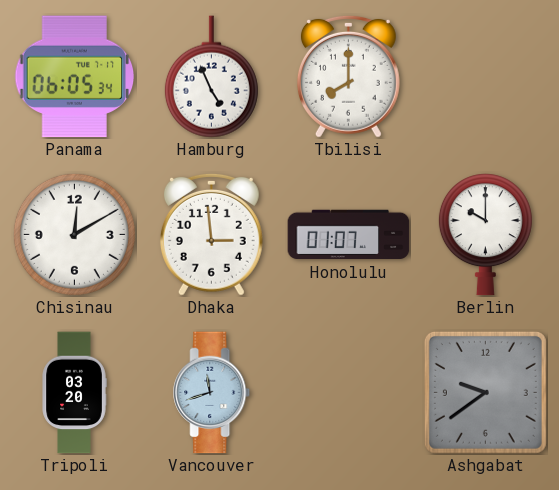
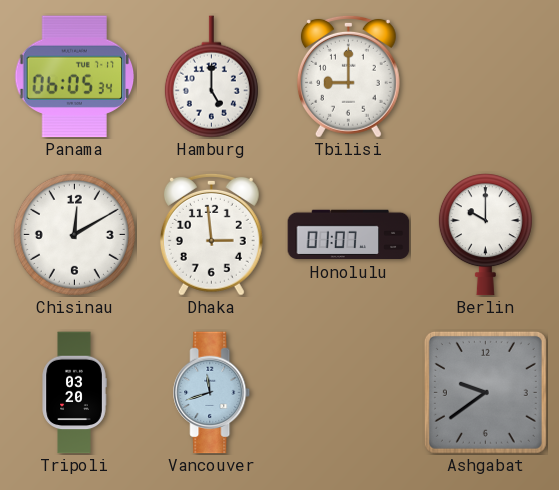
Hamburg: 4:56 -> 5:00 (211, 77)
Tbilisi: 8:00 -> 9:00 (348, 76)
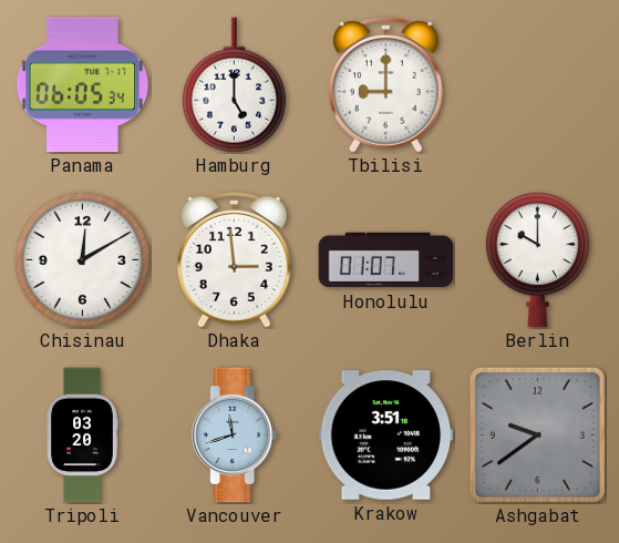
Krakow: none -> 3:51 (386, 436)
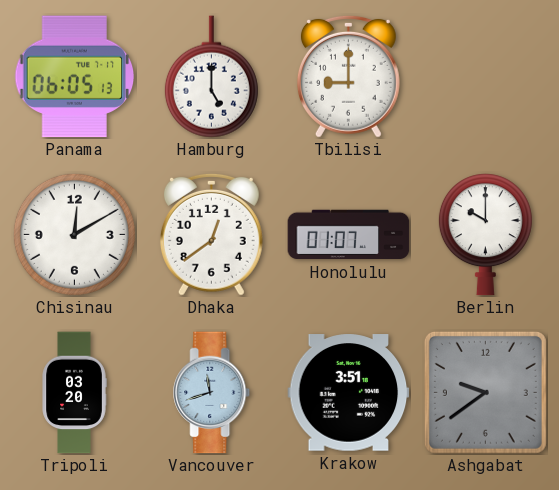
Panama: 06:05:34 -> 06:05:13 (75, 77)
Dhaka: 2:59 -> 12:39 (211, 234)
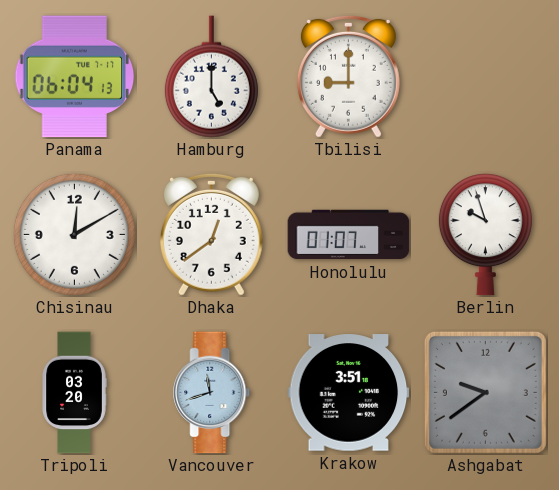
Panama: 06:05 -> 06:04 (75, 77)
Berlin: 10:00 -> 9:57 (485, 235)
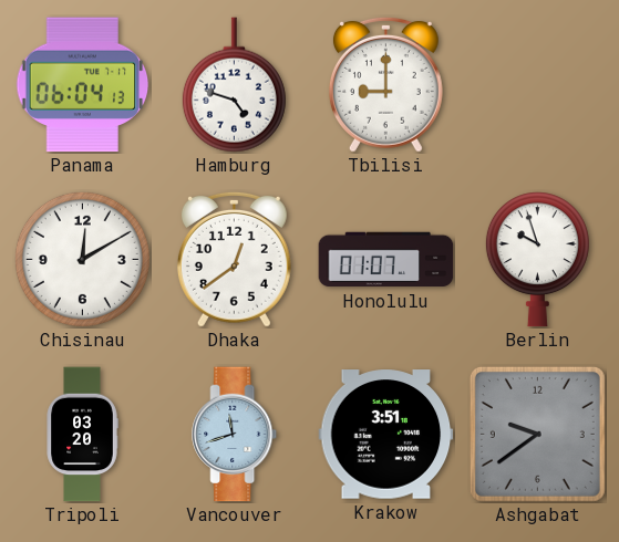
Hamburg: 5:00 -> 4:48 (234, 85)
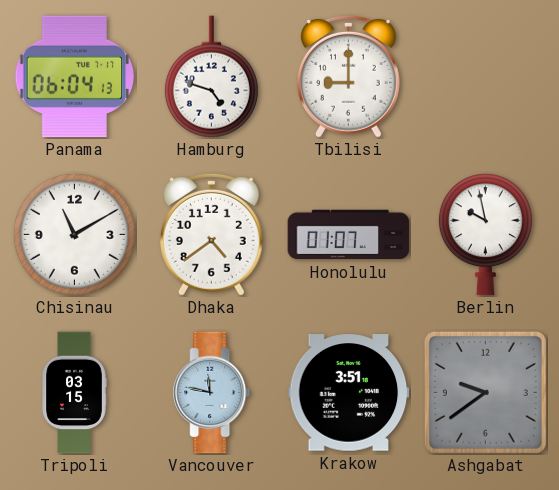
Chisinau: 12:10 -> 11:10 (74, 234)
Dhaka: 12:39 -> 4:39 (211, 234)
Berlin: 9:57 -> 9:58 (485, 235)
Tripoli: 03:20 -> 03:15 (74, 393)
Vancouver: 11:42 -> 11:47 (212, 393)
